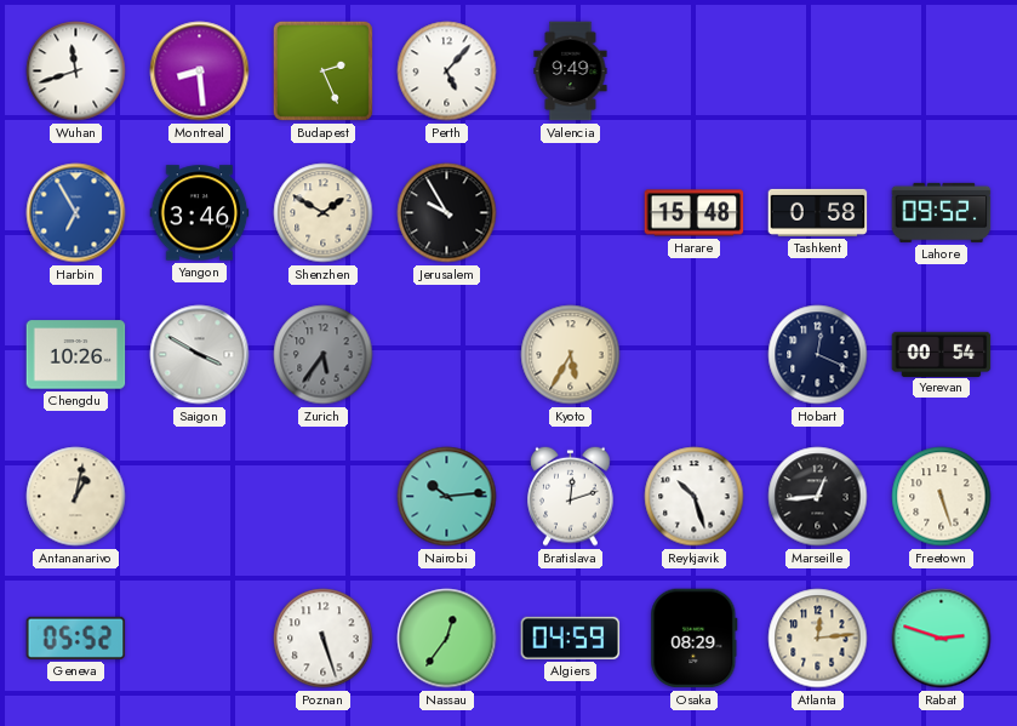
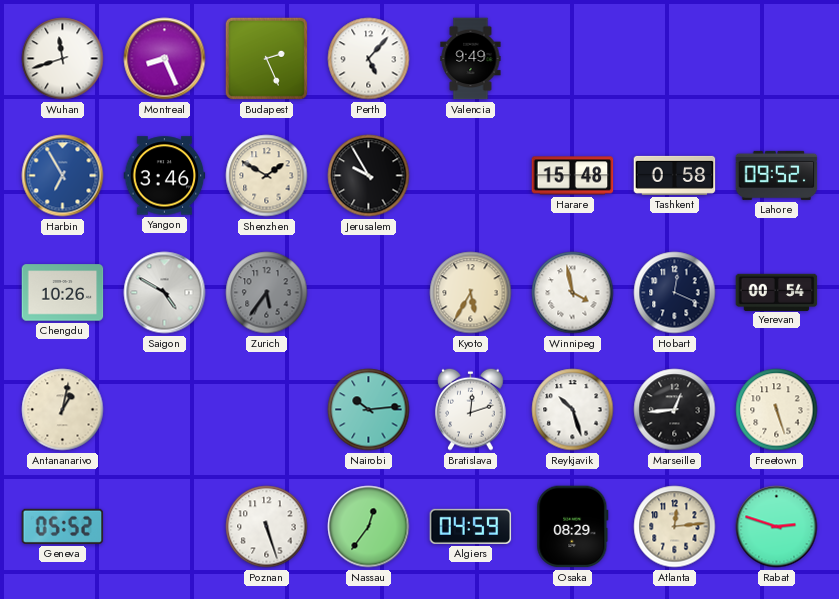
Montreal: 8:29 -> 8:26 (165, 59)
Saigon: 3:50 -> 4:50 (165, 293)
Winnipeg: none -> 3:58 (573, 293)
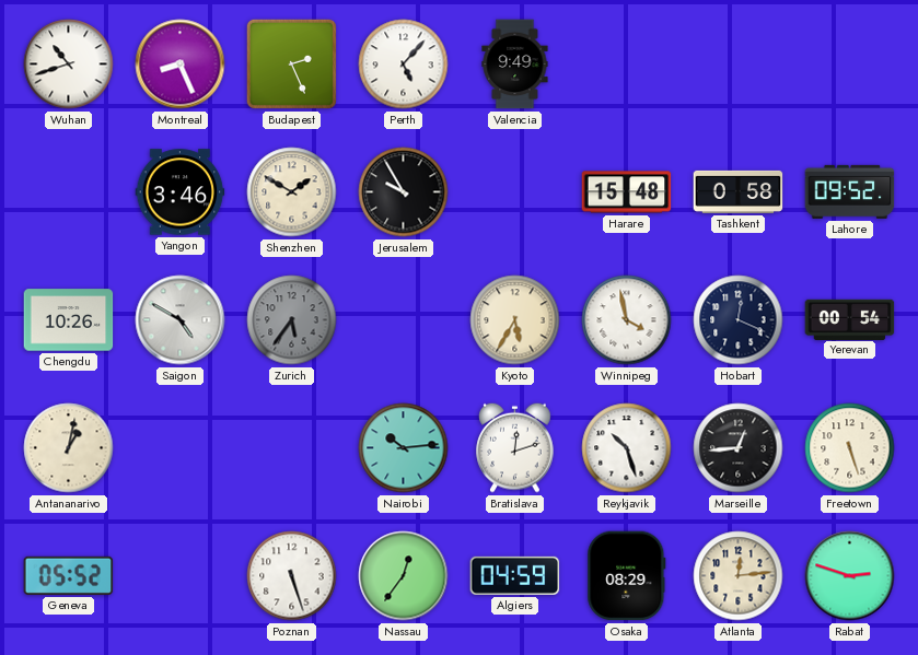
Wuhan: 11:42 -> 10:42 (69, 65)
Harbin: 6:55 -> none (63, 176)
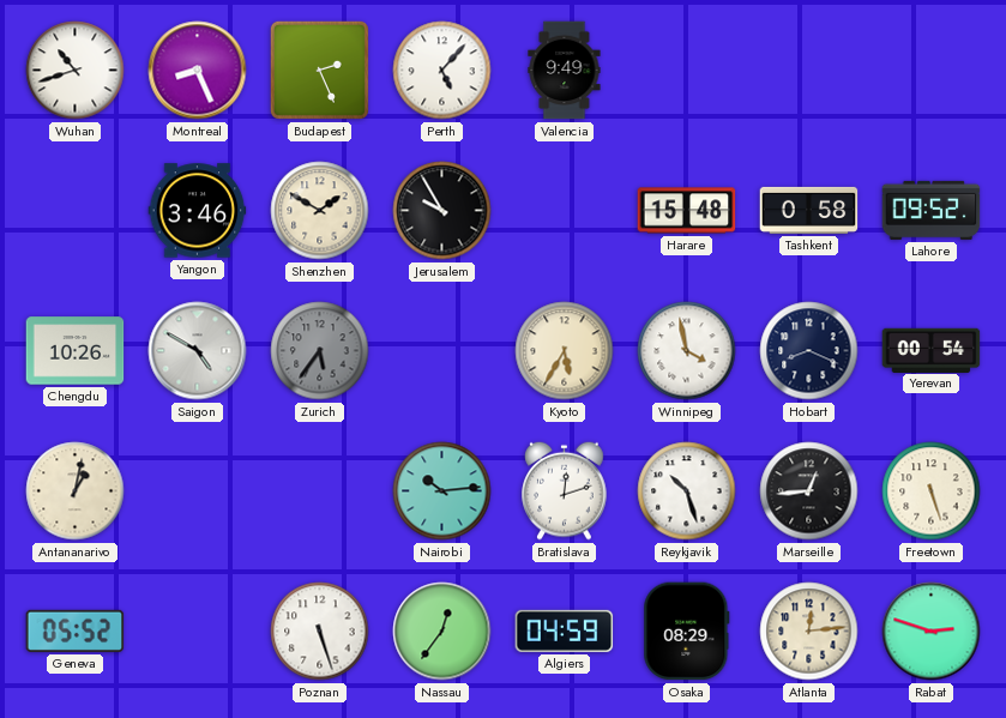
Hobart: 12:19 -> 8:19 (809, 351)
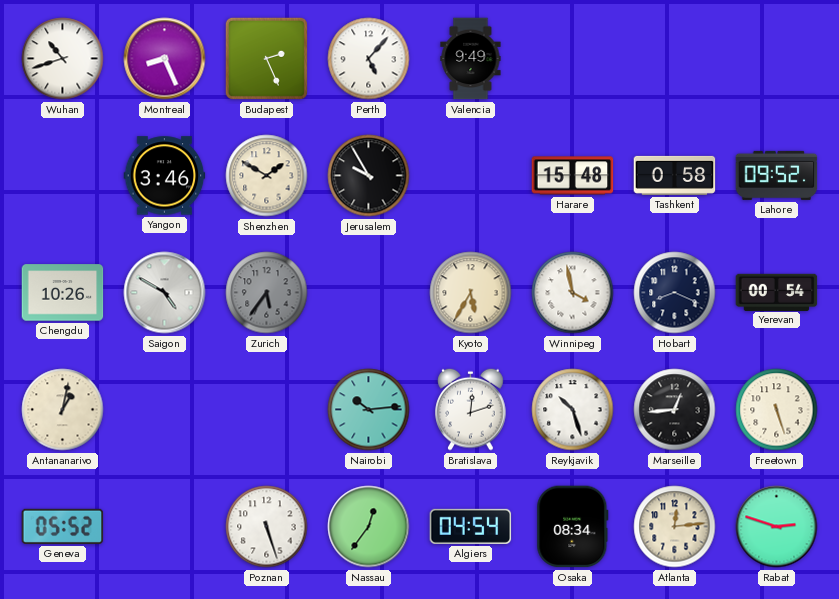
Algiers: 04:59 -> 04:54 (471, 526)
Osaka: 08:29 -> 08:34 (573, 527)
